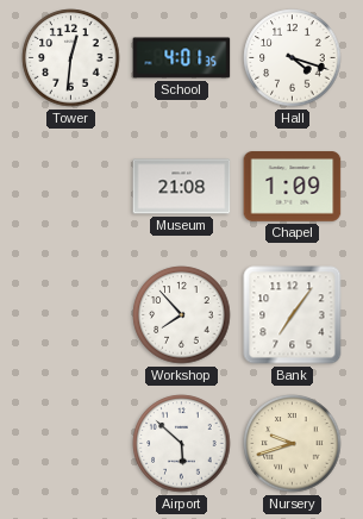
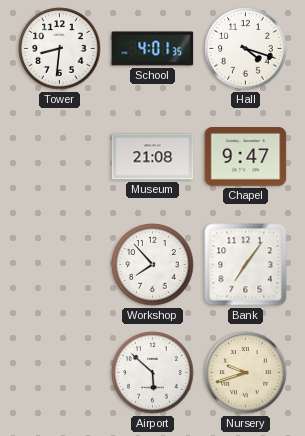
Tower: 12:31 -> 8:31 (60, 49)
Chapel: 1:09 -> 9:47 (246, 157)
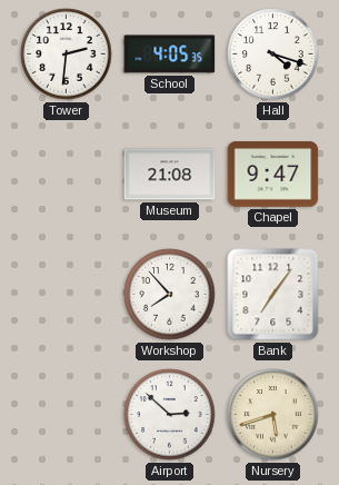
Tower: 8:31 -> 2:31 (67, 55)
School: 4:01 -> 4:05 (170, 55)
Airport: 5:52 -> 2:52 (170, 415)
Nursery: 9:42 -> 5:42 (273, 415)
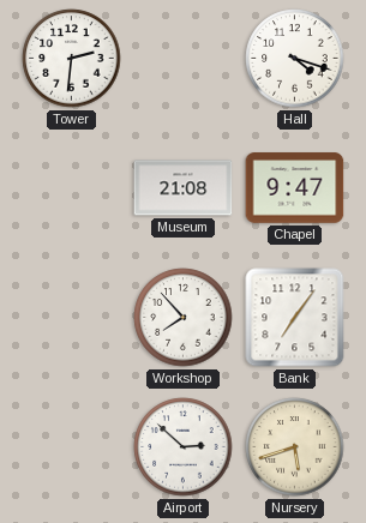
School: 4:05 -> none (170, 55)
